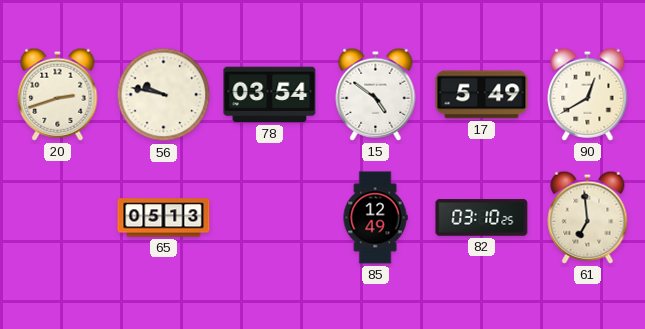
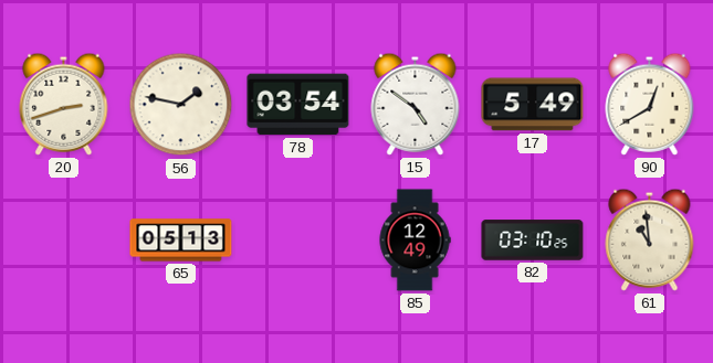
56: 9:47 -> 1:47 (181, 105)
61: 6:59 -> 10:59 (650, 239)
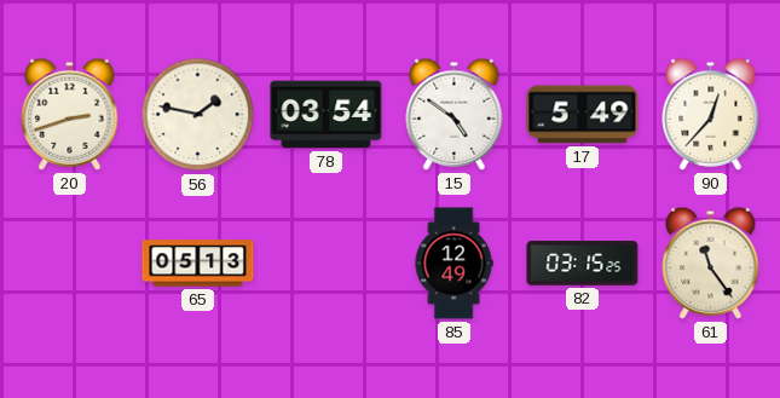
90: 12:40 -> 12:37 (711, 114)
82: 03:10 -> 03:15 (583, 264)
61: 10:59 -> 11:24 (711, 263)
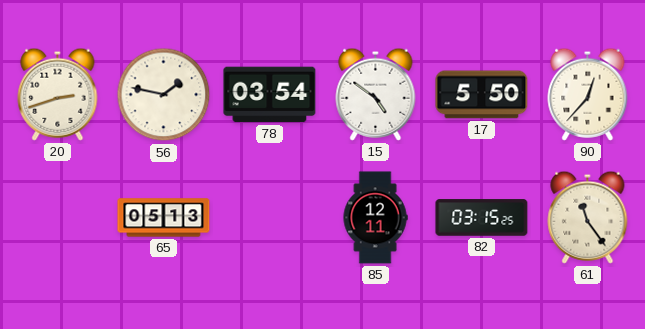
17: 5:49 -> 5:50 (482, 95)
85: 12:49 -> 12:11 (375, 218)
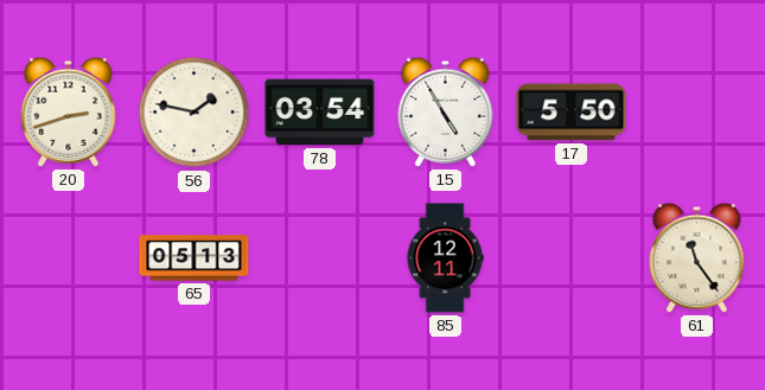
15: 4:51 -> 4:55 (446, 111)
90: 12:37 -> none (588, 94)
82: 03:15 -> none (482, 218)
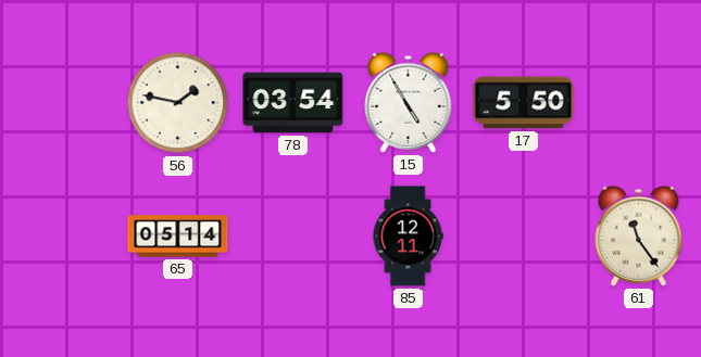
20: 2:42 -> none (69, 111)
65: 05:13 -> 05:14 (178, 237)
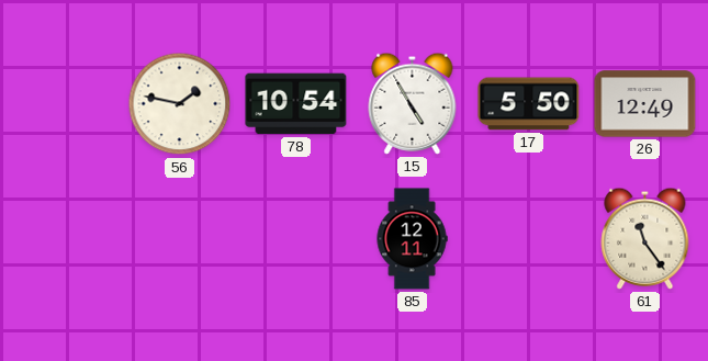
78: 03:54 -> 10:54 (296, 104)
26: none -> 12:49 (645, 104)
65: 05:14 -> none (178, 237)
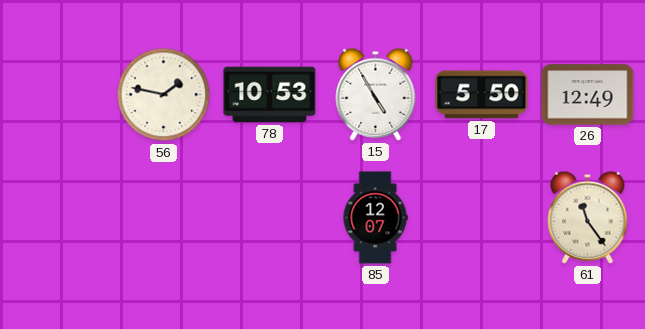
78: 10:54 -> 10:53 (270, 95)
85: 12:11 -> 12:07 (375, 218)
